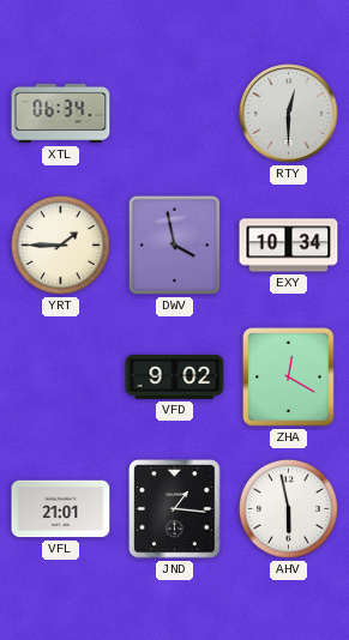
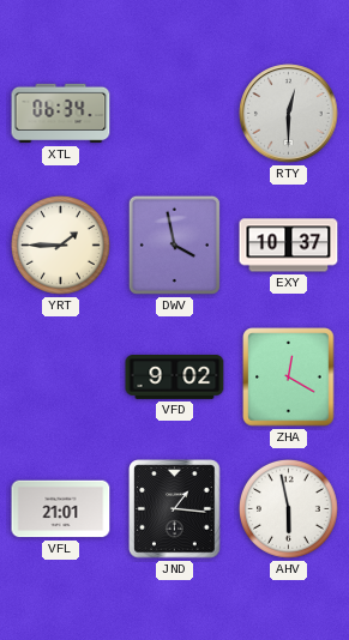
EXY: 10:34 -> 10:37 (289, 246)
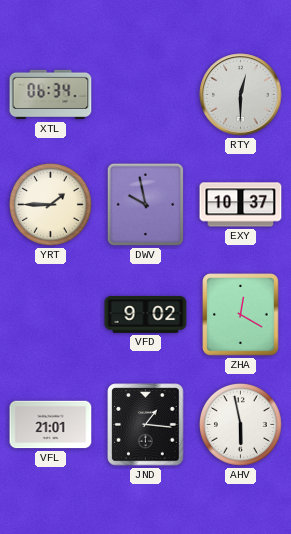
DWV: 3:58 -> 9:58 (145, 204)
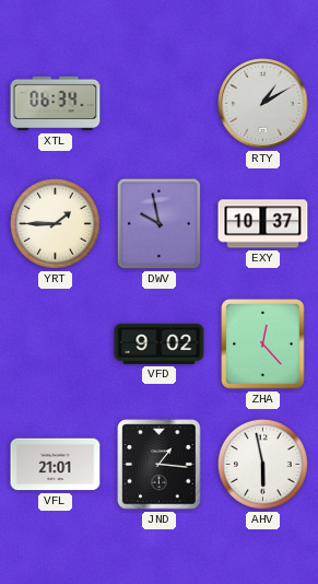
RTY: 12:30 -> 1:10 (263, 104)
ZHA: 12:20 -> 12:23 (263, 344)
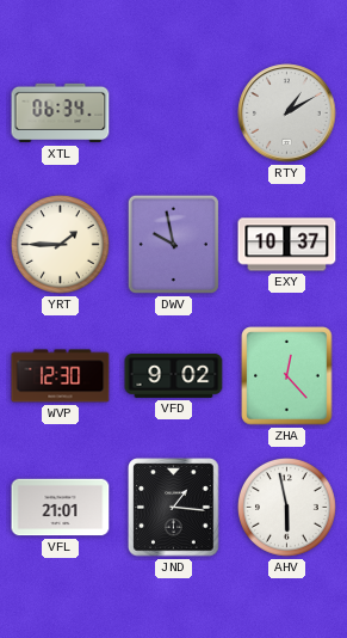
WVP: none -> 12:30 (61, 376)
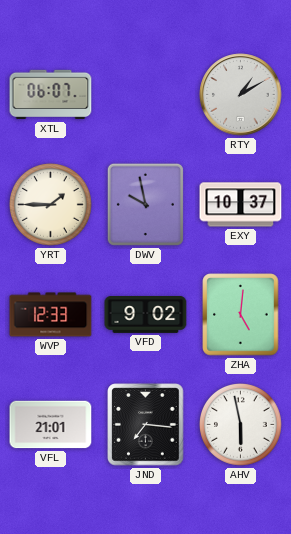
XTL: 06:34 -> 06:07 (51, 95)
WVP: 12:30 -> 12:33 (51, 315)
ZHA: 12:23 -> 5:01 (241, 315)
JND: 1:16 -> 7:16 (146, 425)
